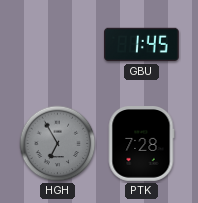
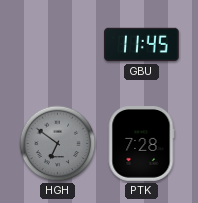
GBU: 1:45 -> 11:45 (142, 45)
HGH: 6:55 -> 6:51 (58, 144)
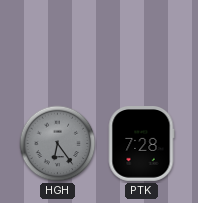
GBU: 11:45 -> none (142, 45)
HGH: 6:51 -> 6:24 (58, 144)
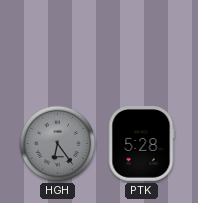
PTK: 7:28 -> 5:28 (141, 144)
